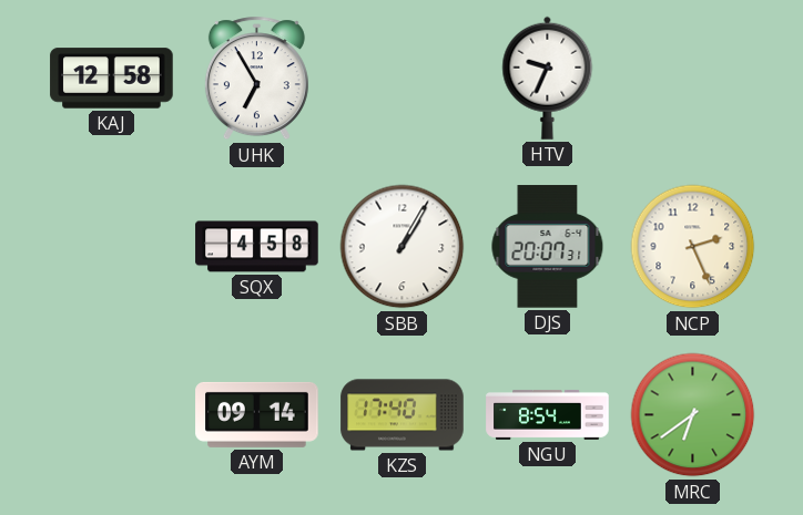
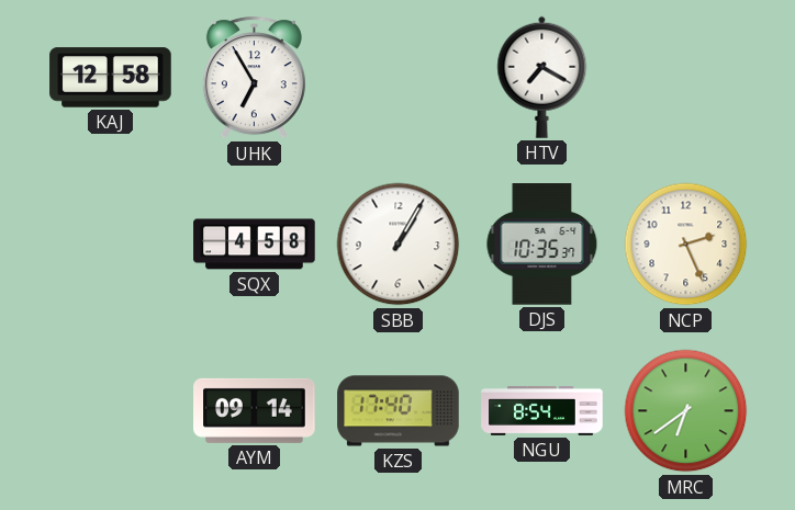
HTV: 9:34 -> 7:20 (542, 77)
DJS: 20:07 -> 10:35 (542, 245)
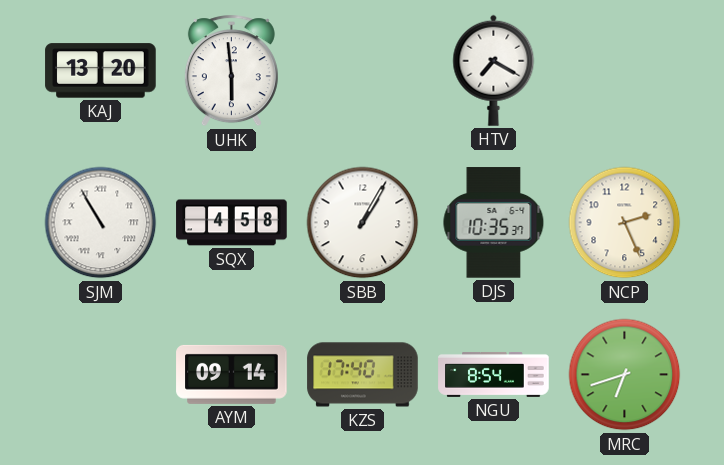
KAJ: 12:58 -> 13:20 (101, 71)
UHK: 6:55 -> 5:59 (231, 71)
SJM: none -> 10:55 (101, 223)
MRC: 6:39 -> 6:42 (625, 375)
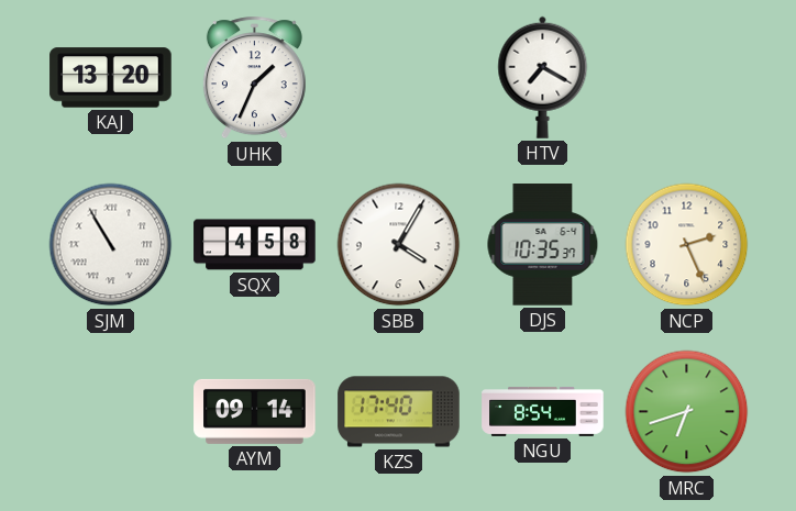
UHK: 5:59 -> 1:34 (254, 78)
SBB: 1:05 -> 4:05 (399, 245)
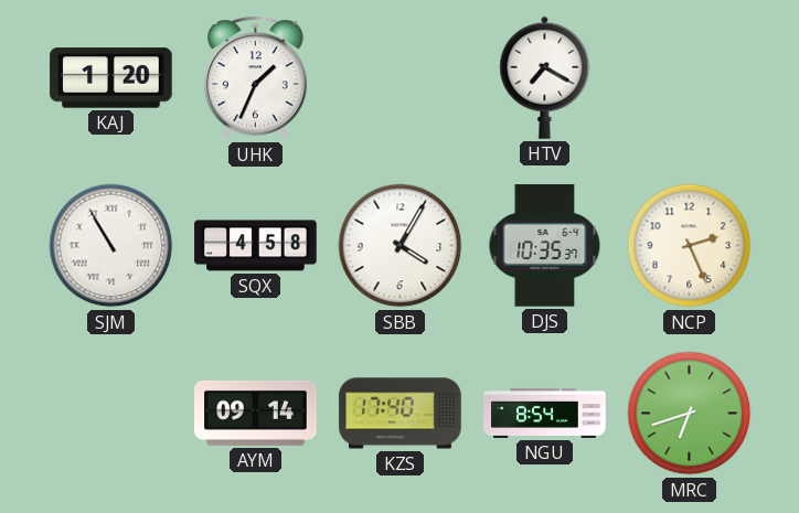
KAJ: 13:20 -> 1:20 (111, 78)
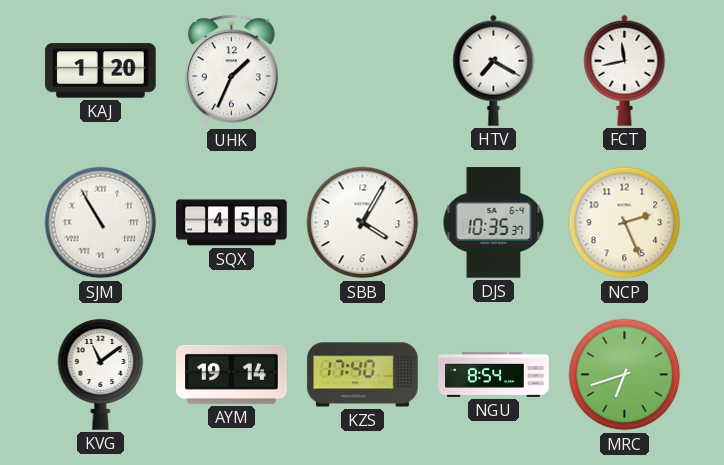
FCT: none -> 11:43 (625, 70)
KVG: none -> 11:09 (101, 374)
AYM: 09:14 -> 19:14 (232, 374)
